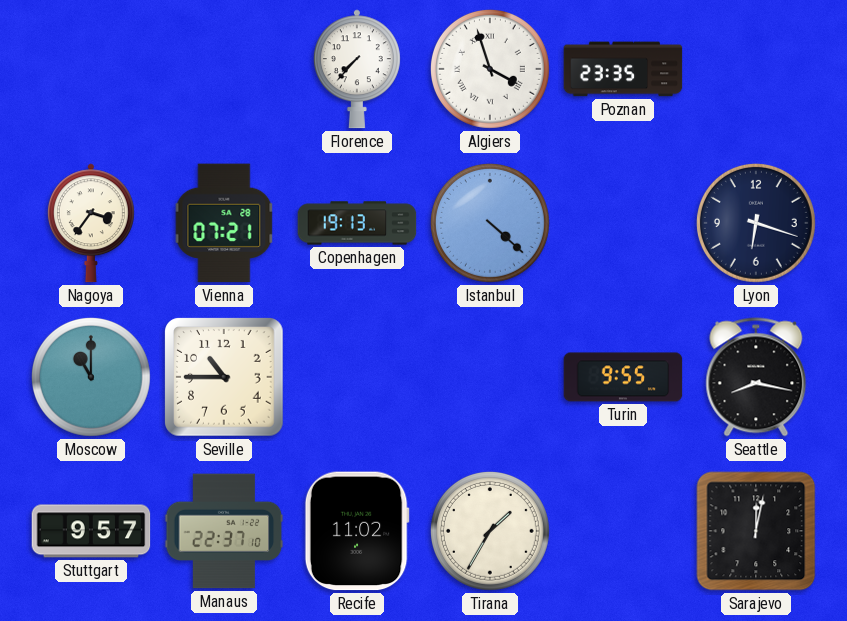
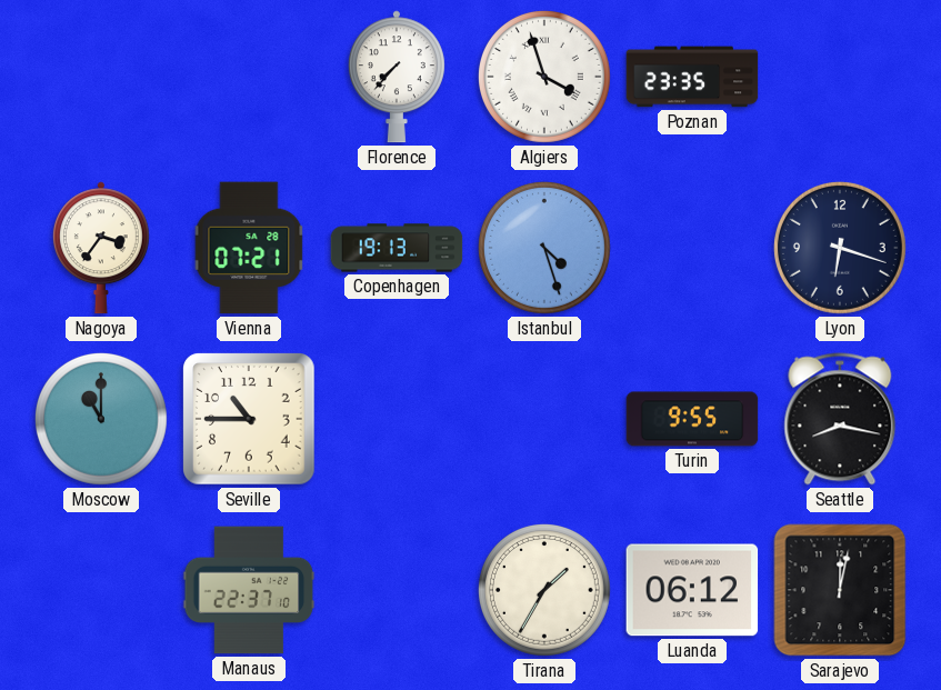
Istanbul: 4:22 -> 4:27 (544, 248)
Stuttgart: 9:57 -> none (91, 531)
Recife: 11:02 -> none (357, 531)
Luanda: none -> 06:12 (692, 590)
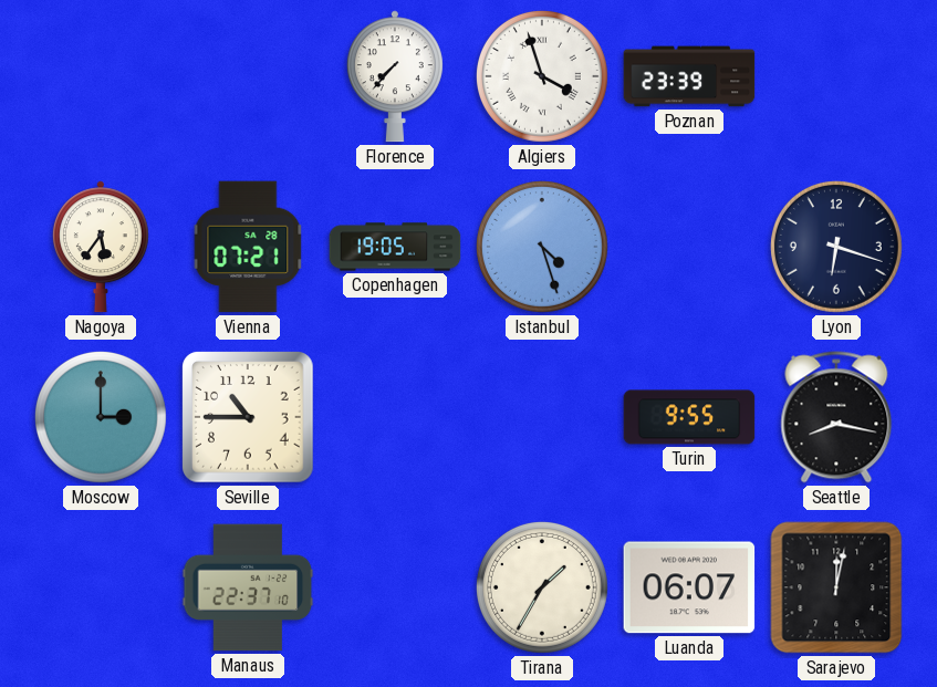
Poznan: 23:35 -> 23:39 (689, 76)
Nagoya: 3:36 -> 5:36 (101, 247)
Copenhagen: 19:13 -> 19:05 (395, 247)
Moscow: 11:00 -> 3:00 (101, 417)
Luanda: 06:12 -> 06:07 (689, 587)
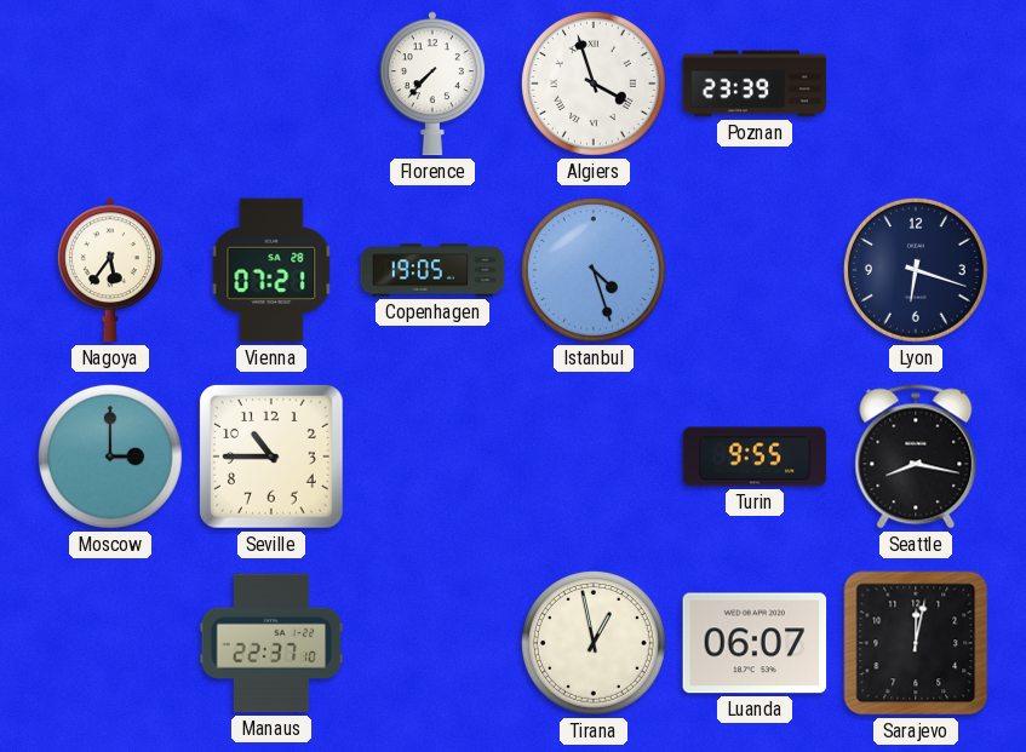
Tirana: 1:35 -> 12:58 (594, 643)
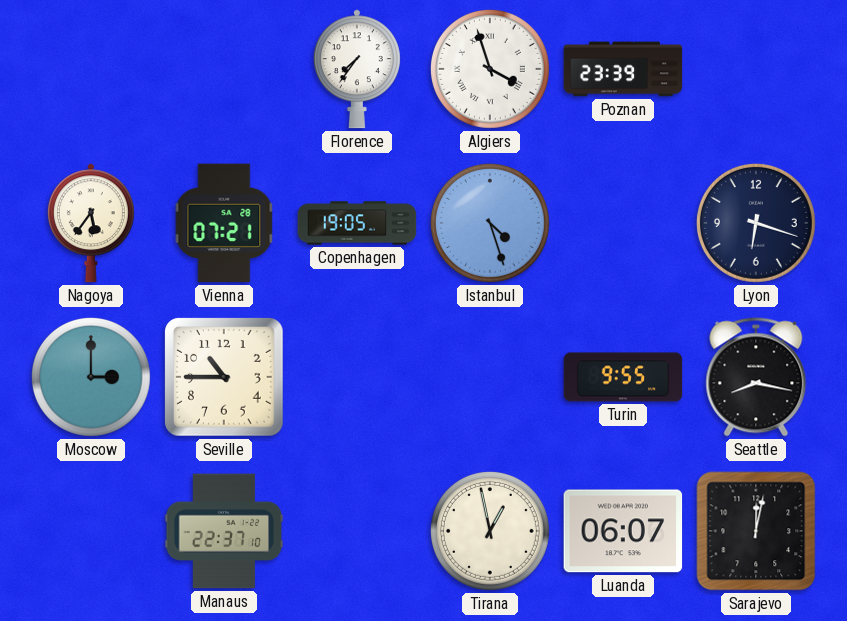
Florence: 7:37 -> 7:36 (357, 69)
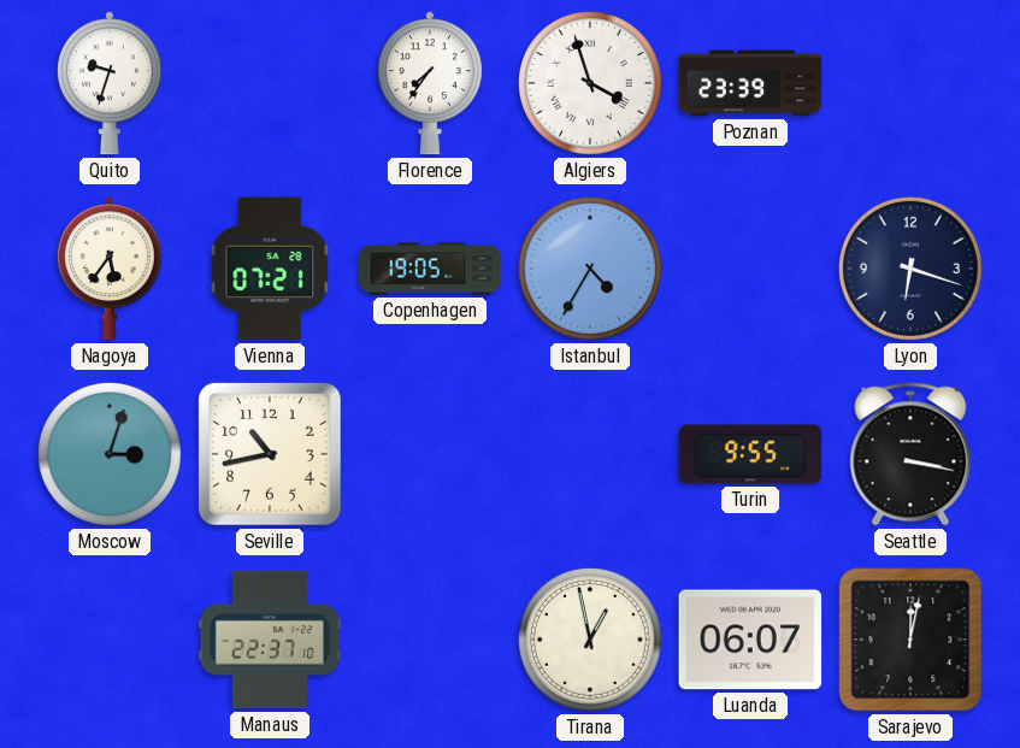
Quito: none -> 9:33 (110, 83)
Istanbul: 4:27 -> 4:35 (590, 269)
Moscow: 3:00 -> 3:03 (110, 454)
Seville: 10:45 -> 10:43 (270, 454)
Seattle: 8:17 -> 3:17 (910, 454)
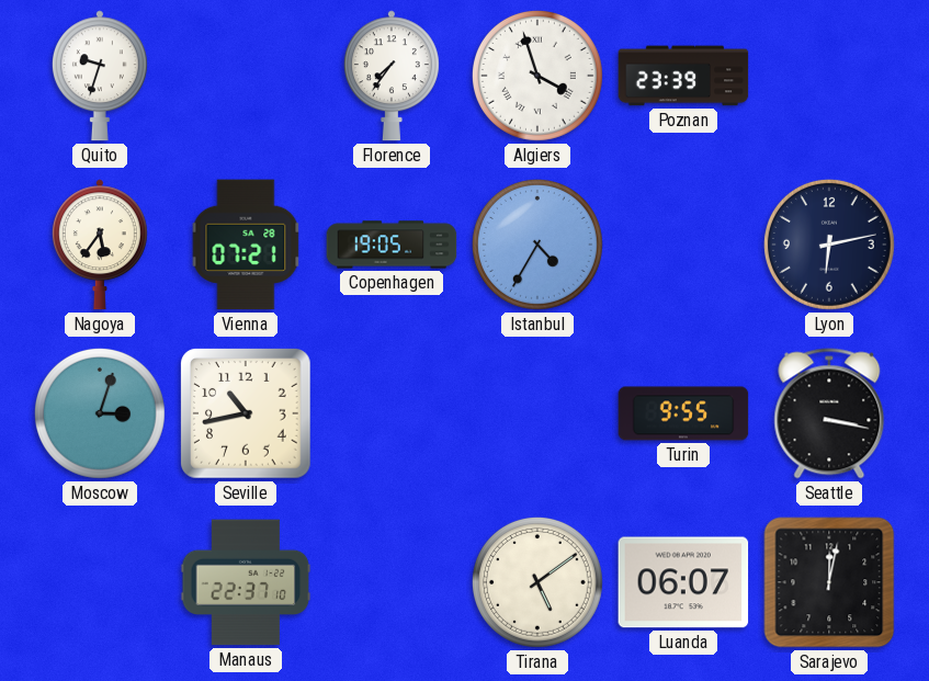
Lyon: 6:18 -> 6:13 (829, 245)
Tirana: 12:58 -> 5:09 (537, 582)
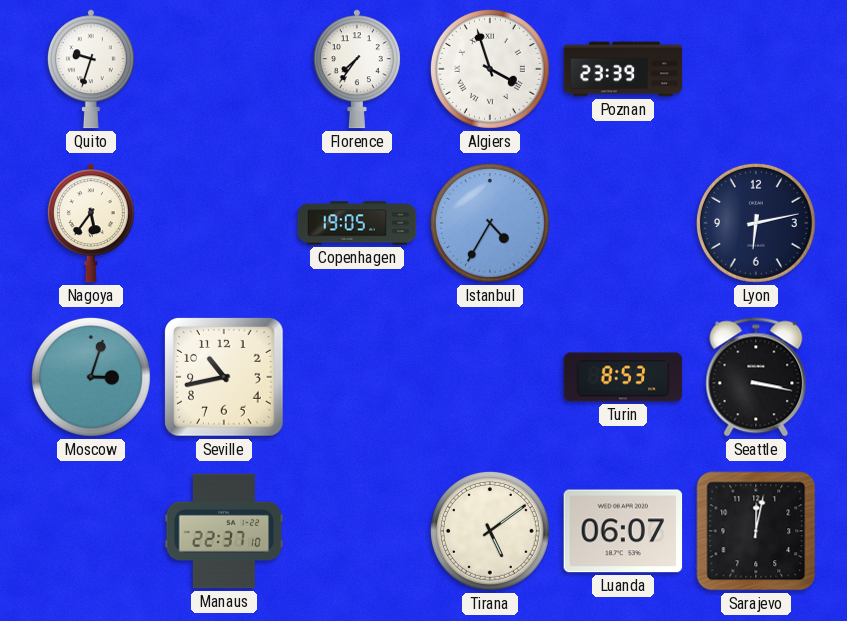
Vienna: 07:21 -> none (246, 245)
Turin: 9:55 -> 8:53 (623, 377)
